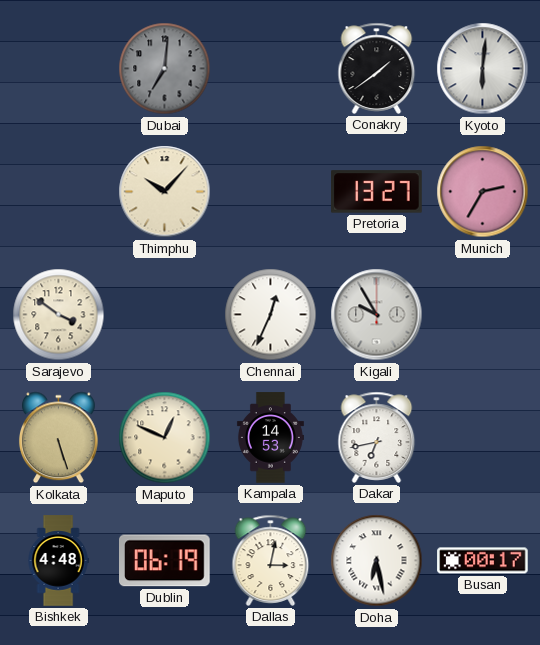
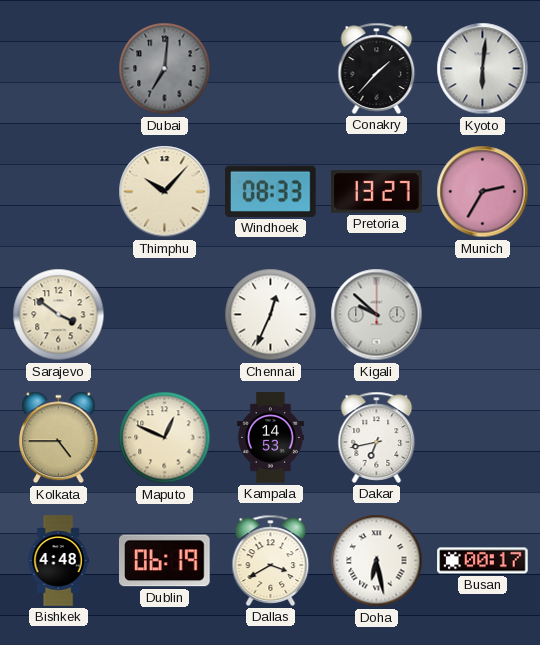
Conakry: 1:39 -> 1:37 (377, 68)
Windhoek: none -> 08:33 (271, 191)
Kigali: 9:55 -> 9:52 (377, 315)
Kolkata: 5:27 -> 4:45 (58, 438)
Dallas: 3:02 -> 3:40 (271, 560)
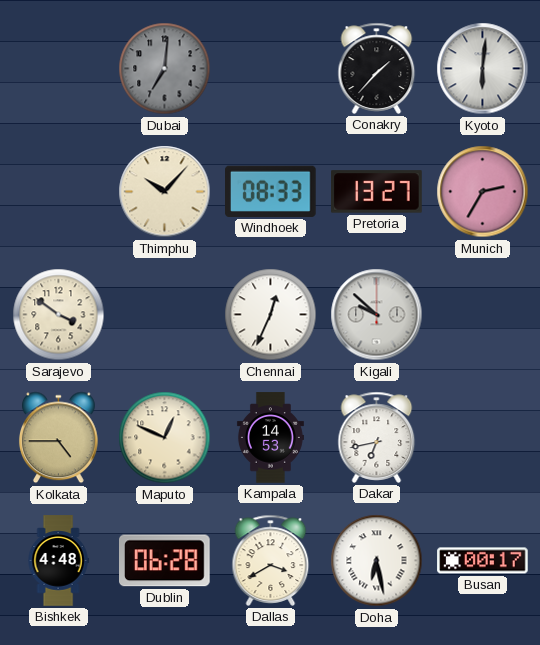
Dublin: 06:19 -> 06:28 (165, 561)
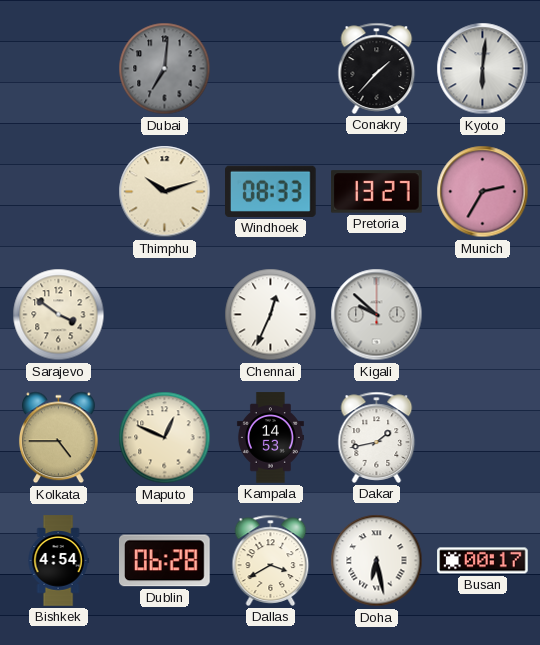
Thimphu: 10:07 -> 10:12 (165, 192)
Dakar: 6:43 -> 1:43 (377, 437)
Bishkek: 4:48 -> 4:54 (58, 561)
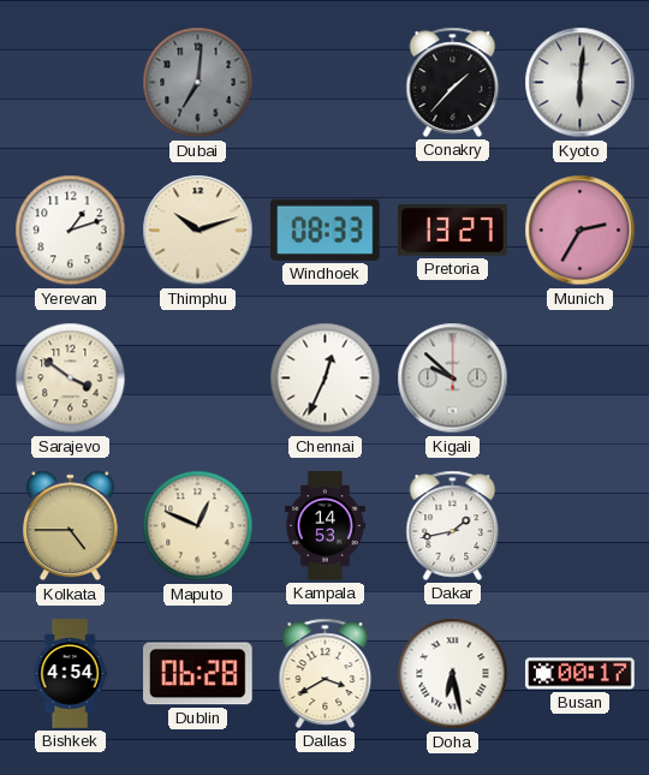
Yerevan: none -> 1:12 (71, 231)
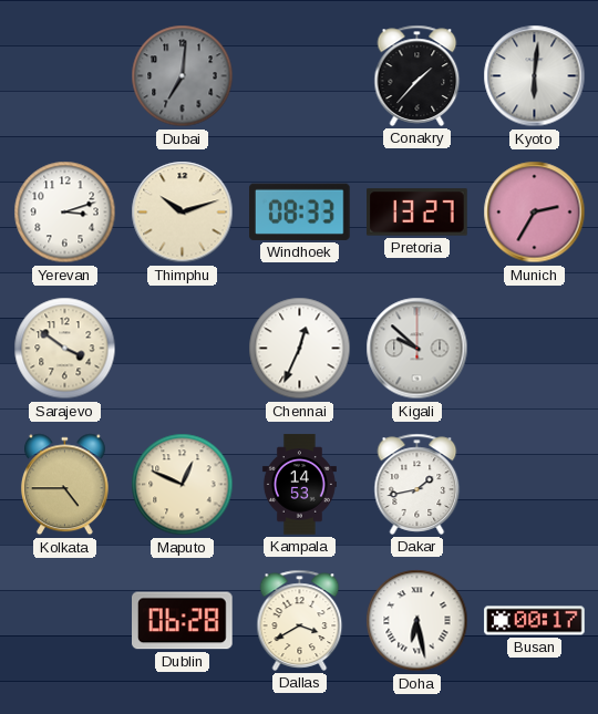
Yerevan: 1:12 -> 3:12 (65, 213)
Bishkek: 4:54 -> none (70, 674)
